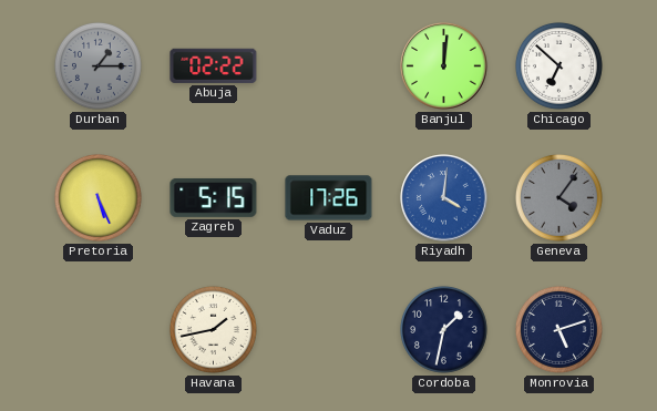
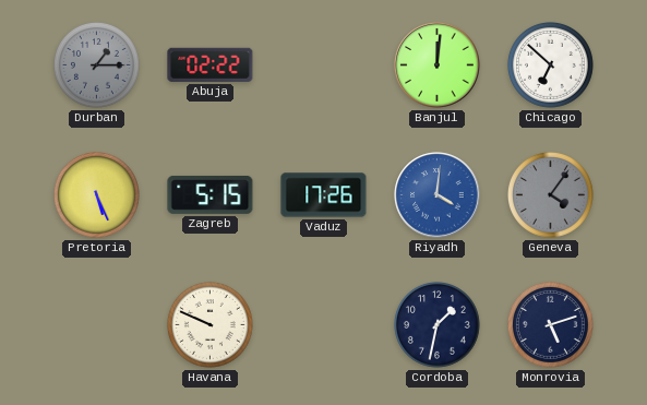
Havana: 1:43 -> 9:49 (209, 324)
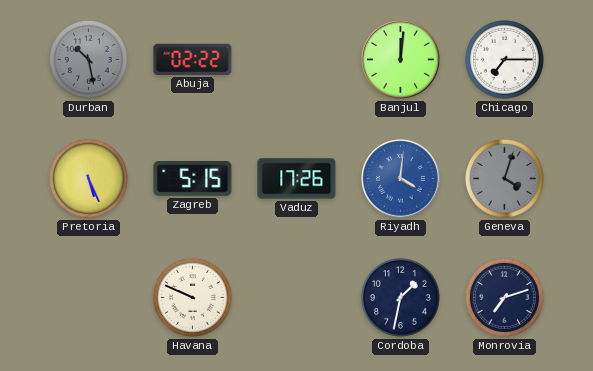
Durban: 1:15 -> 10:28 (88, 59)
Chicago: 6:52 -> 7:15 (504, 59)
Geneva: 4:06 -> 4:03 (504, 178)
Monrovia: 5:12 -> 7:12 (504, 297)
